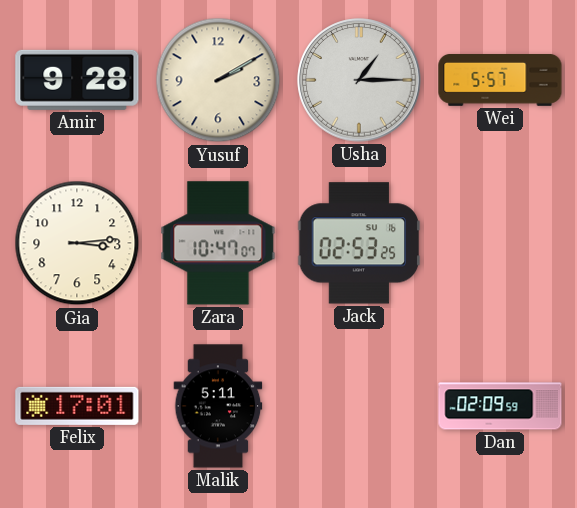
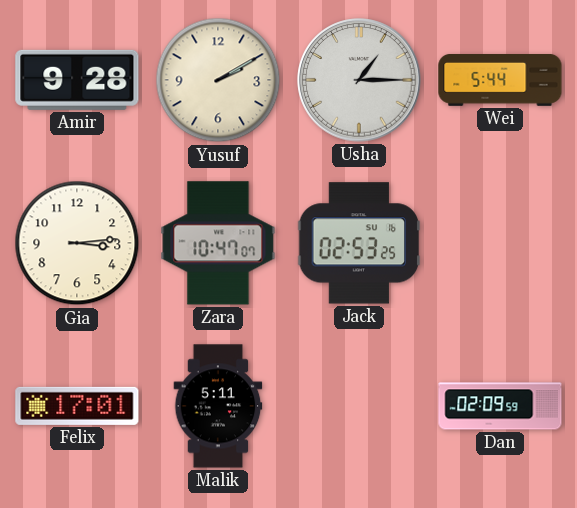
Wei: 5:57 -> 5:44 (500, 81)
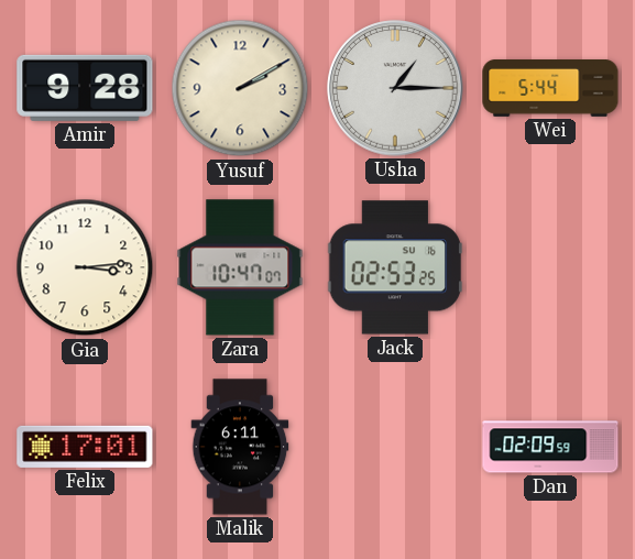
Malik: 5:11 -> 6:11 (240, 447)
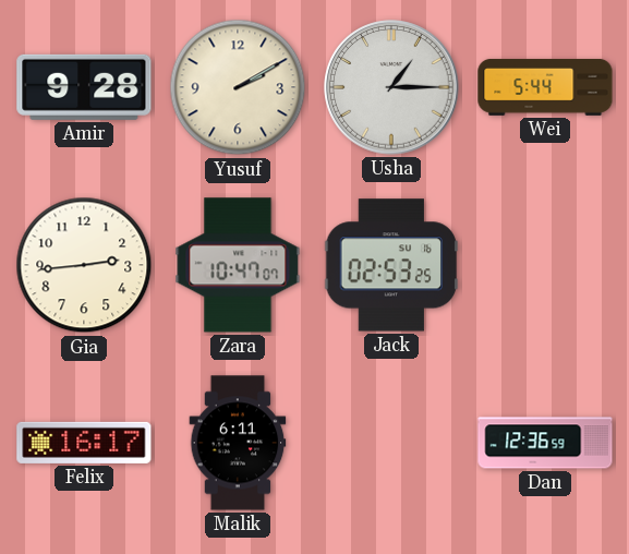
Gia: 3:14 -> 2:44 (84, 265)
Felix: 17:01 -> 16:17 (84, 443)
Dan: 02:09 -> 12:36 (545, 443)
